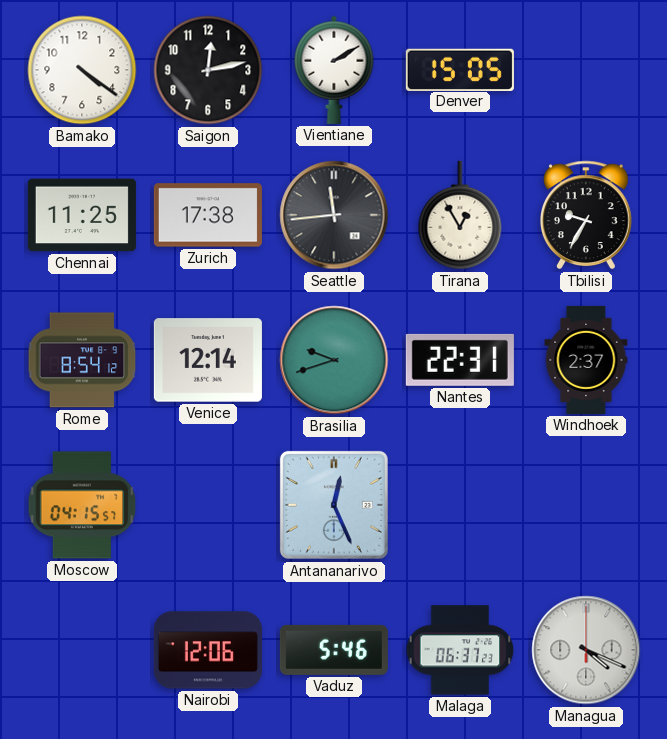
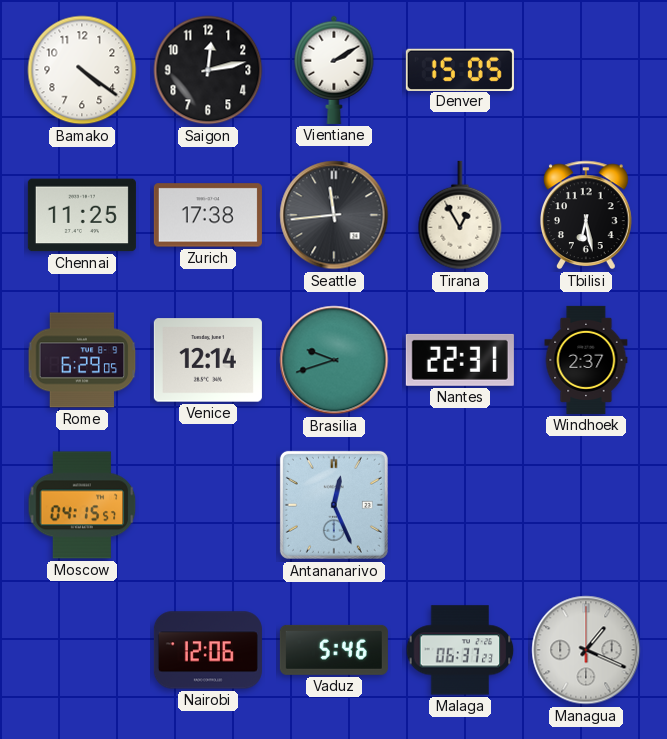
Tbilisi: 9:35 -> 6:28 (587, 215)
Rome: 8:54 -> 6:29 (82, 360)
Managua: 4:19 -> 1:19 (586, 650)
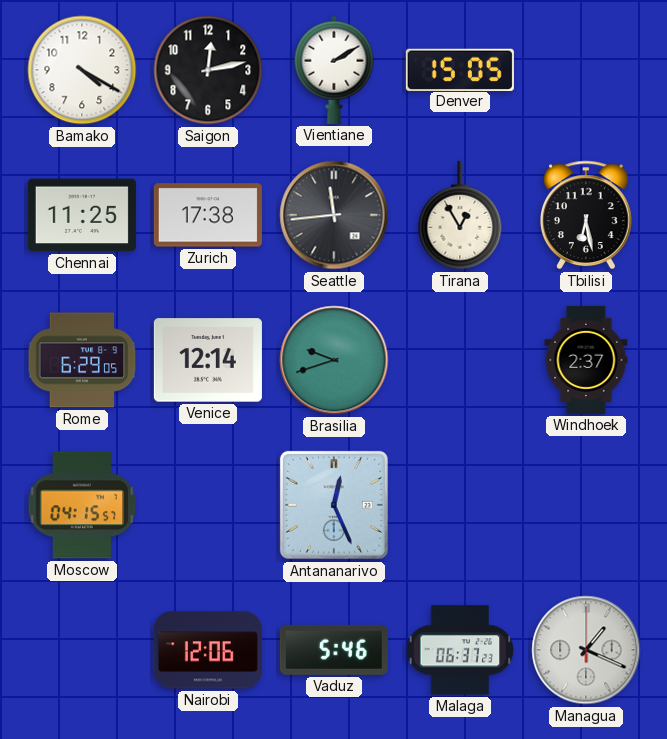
Bamako: 4:21 -> 4:20 (82, 70)
Nantes: 22:31 -> none (460, 360)
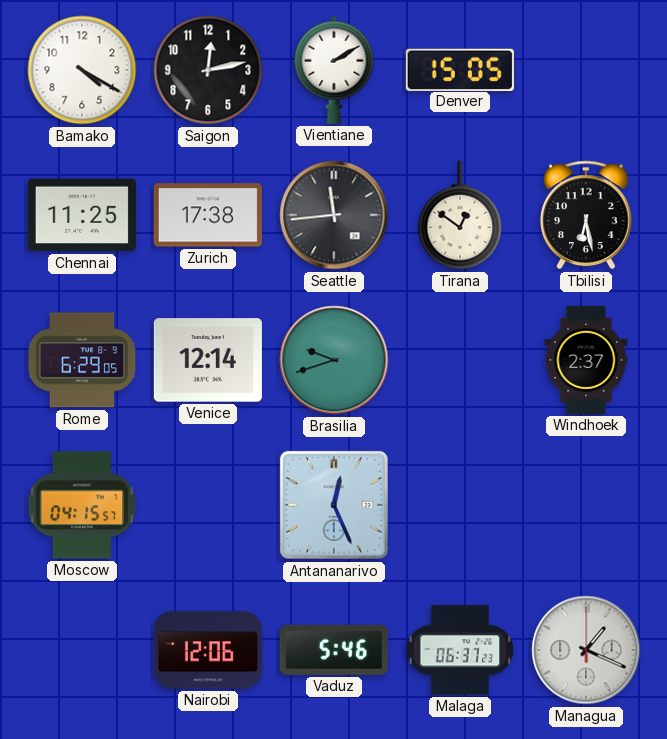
Tirana: 12:55 -> 12:51 (460, 215)
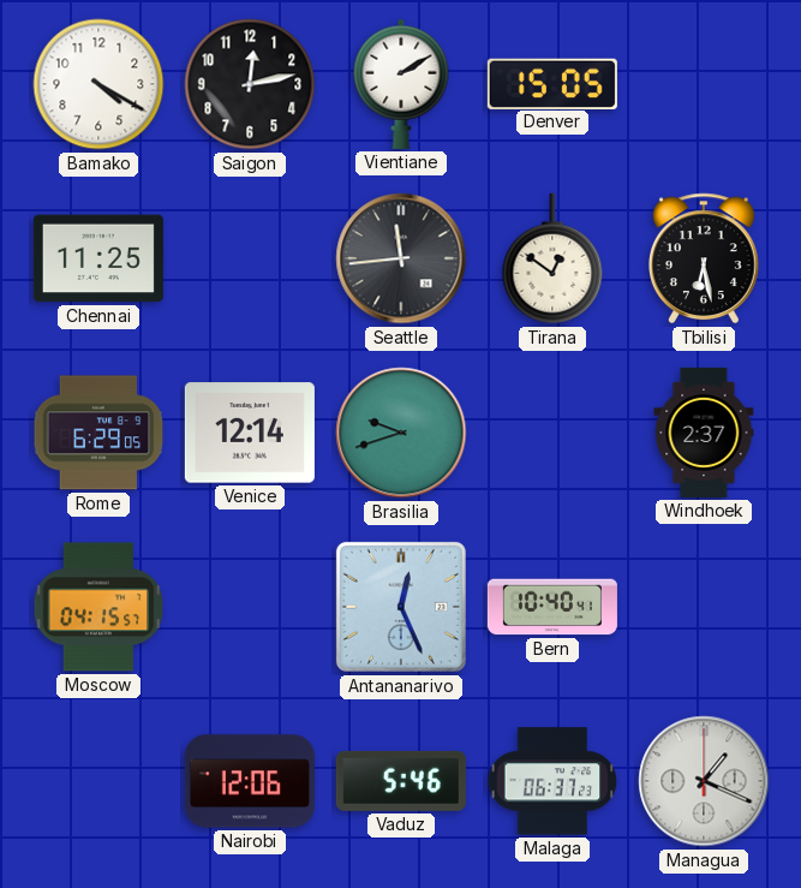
Zurich: 17:38 -> none (208, 215)
Bern: none -> 10:40 (552, 607)
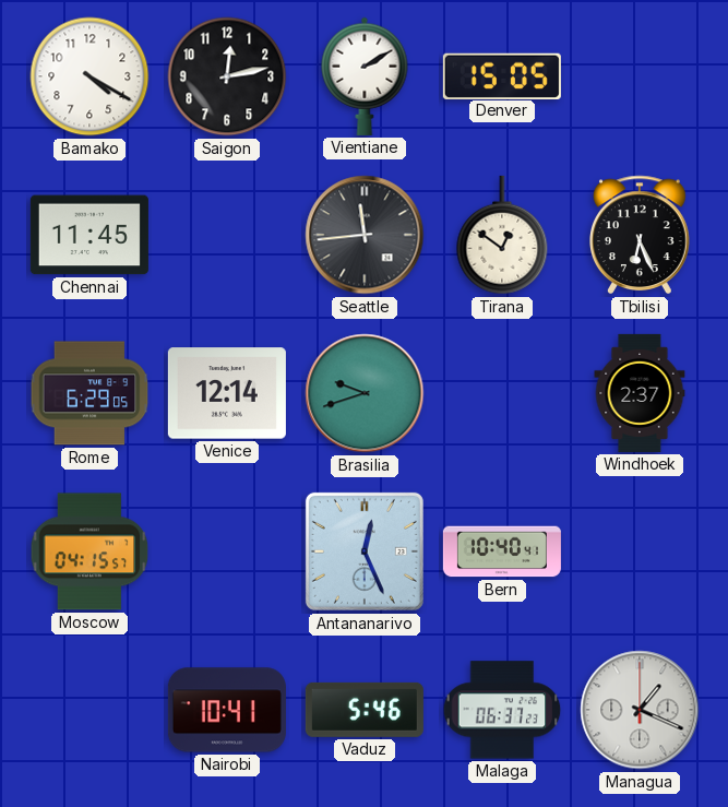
Chennai: 11:25 -> 11:45 (89, 235)
Tbilisi: 6:28 -> 6:26 (641, 235)
Nairobi: 12:06 -> 10:41 (227, 710)
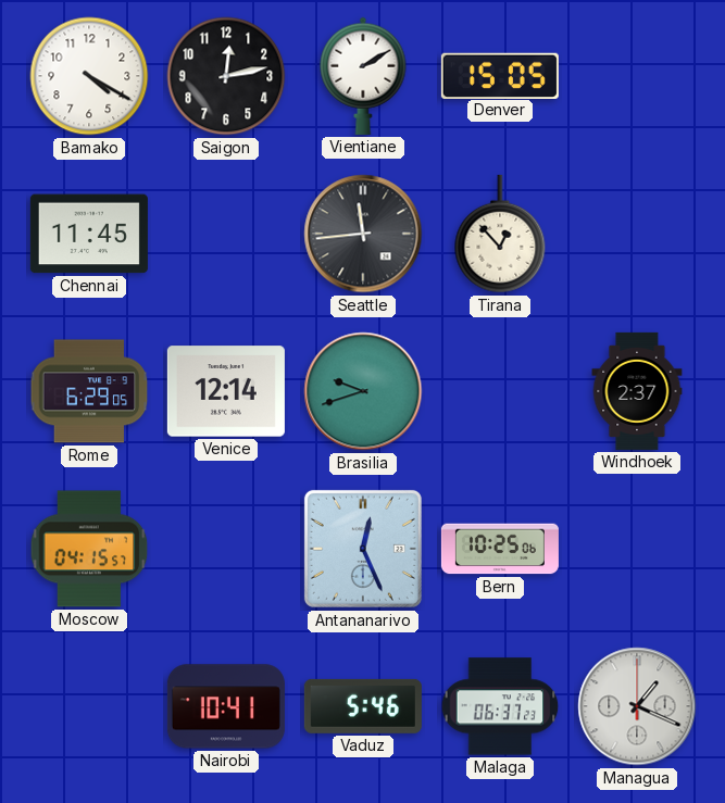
Tirana: 12:51 -> 12:53 (500, 234)
Tbilisi: 6:26 -> none (641, 235)
Bern: 10:40 -> 10:25 (500, 549)
